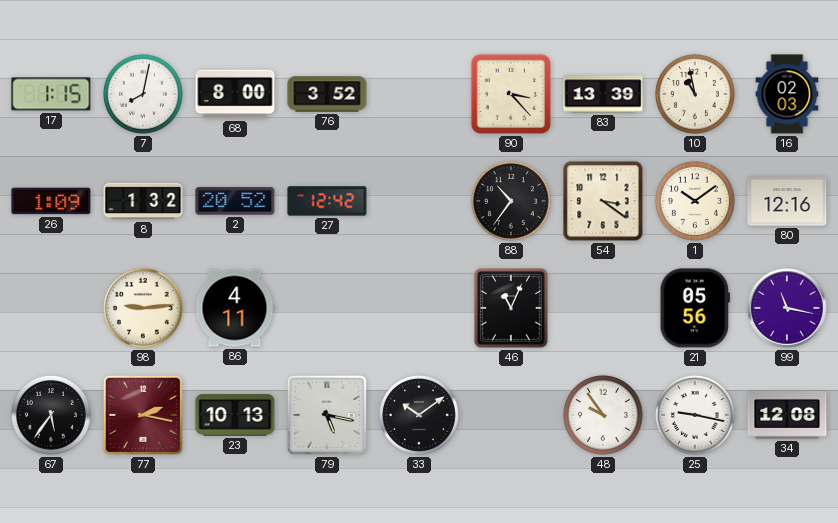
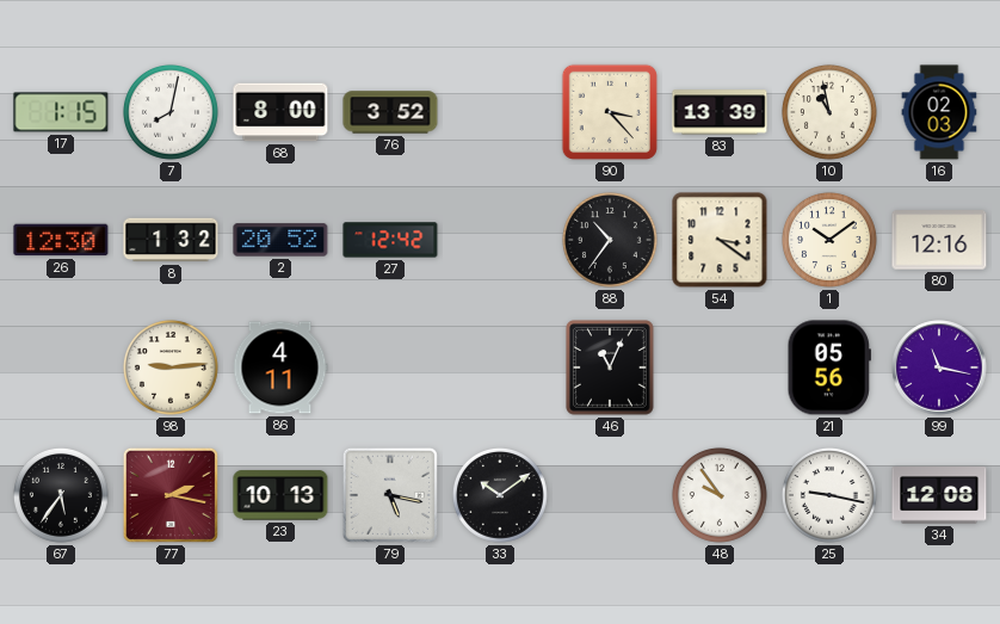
26: 1:09 -> 12:30 (61, 240)
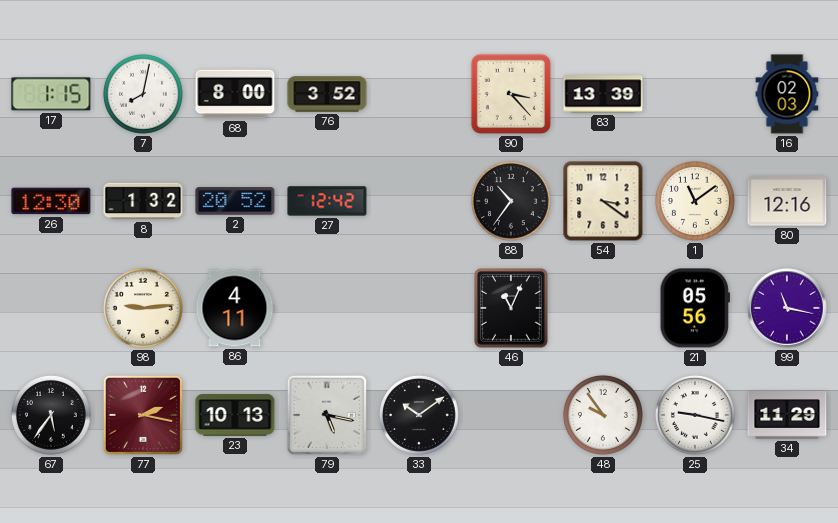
10: 10:58 -> none (829, 112)
1: 10:09 -> 11:09 (695, 201)
34: 12:08 -> 11:29 (787, 415)
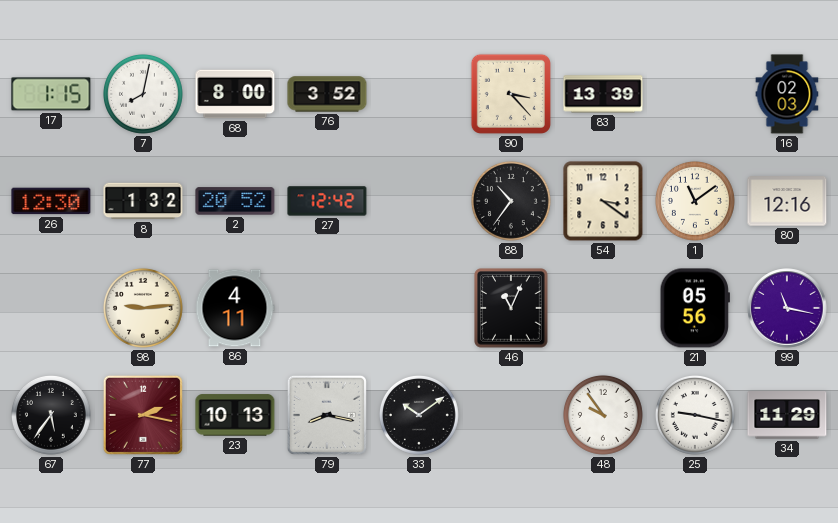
79: 5:17 -> 8:17 (327, 415)
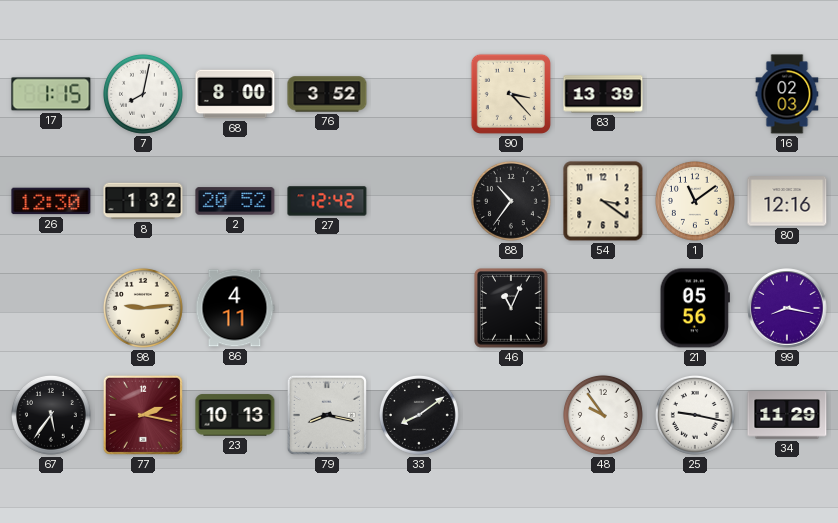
99: 11:17 -> 8:17 (787, 308)
33: 10:09 -> 8:09 (419, 415)
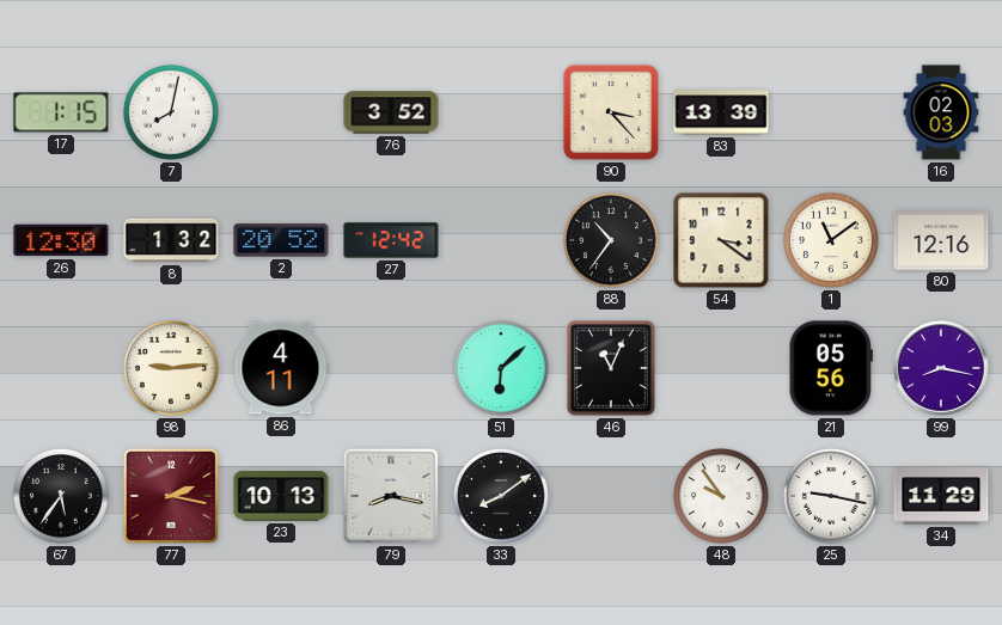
68: 8:00 -> none (235, 94)
51: none -> 6:08 (501, 368)
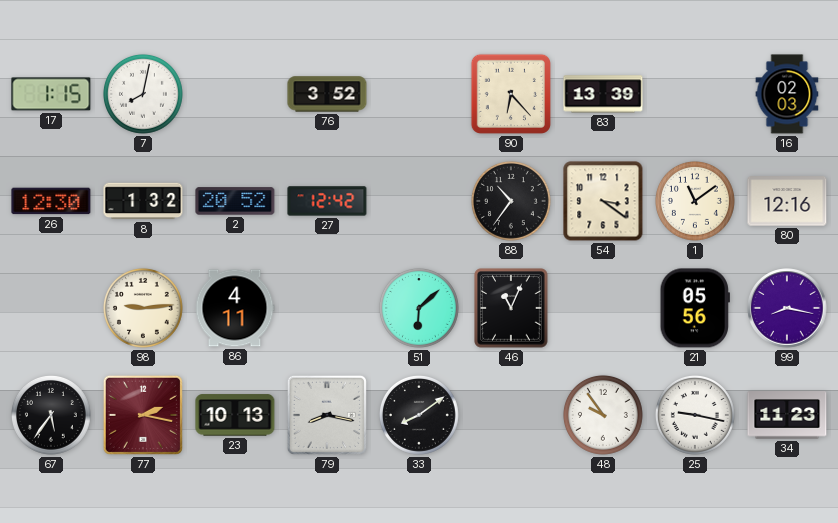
90: 3:23 -> 6:23 (511, 94)
34: 11:29 -> 11:23 (787, 415)
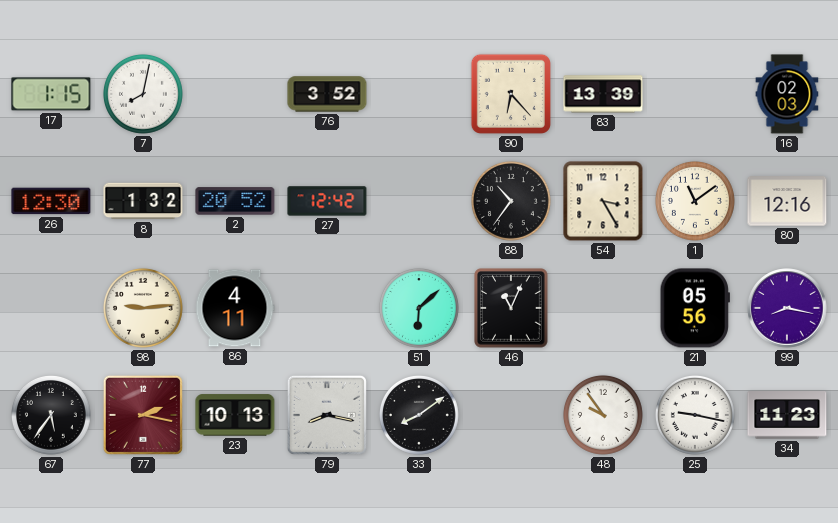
54: 3:21 -> 3:25 (603, 201)
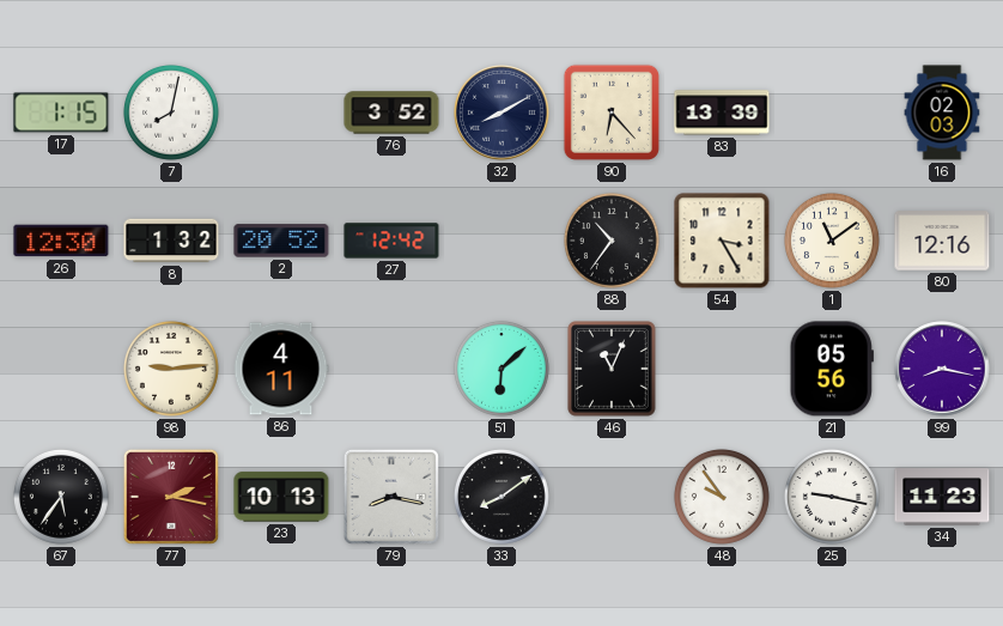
32: none -> 8:10 (501, 113)
